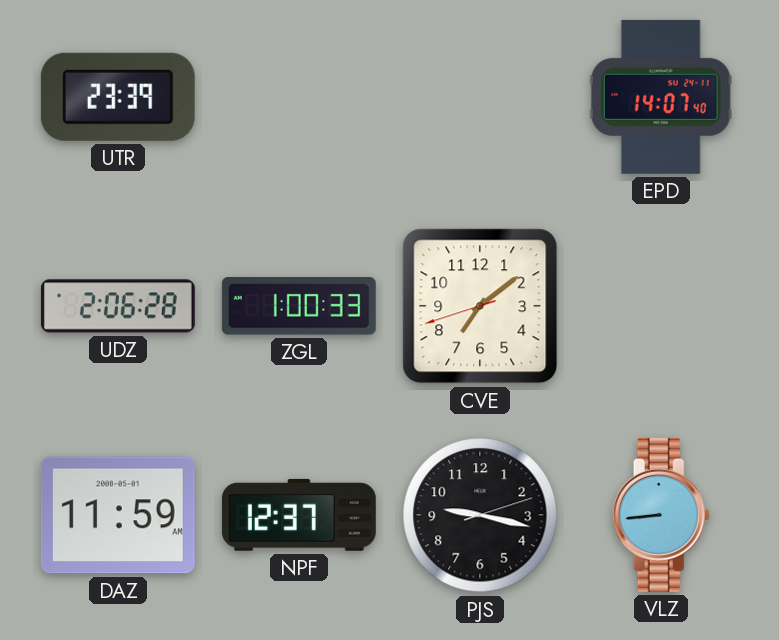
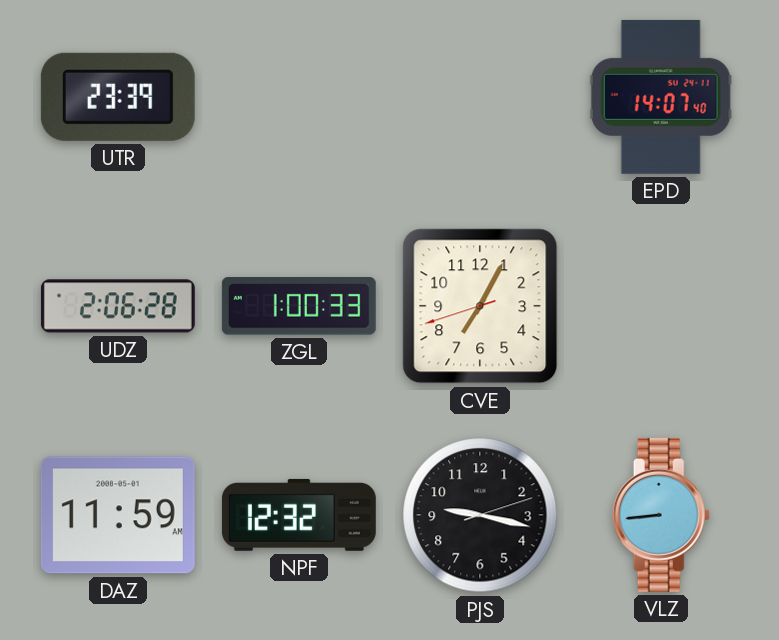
CVE: 7:08 -> 7:04 (480, 306)
NPF: 12:37 -> 12:32 (299, 515)
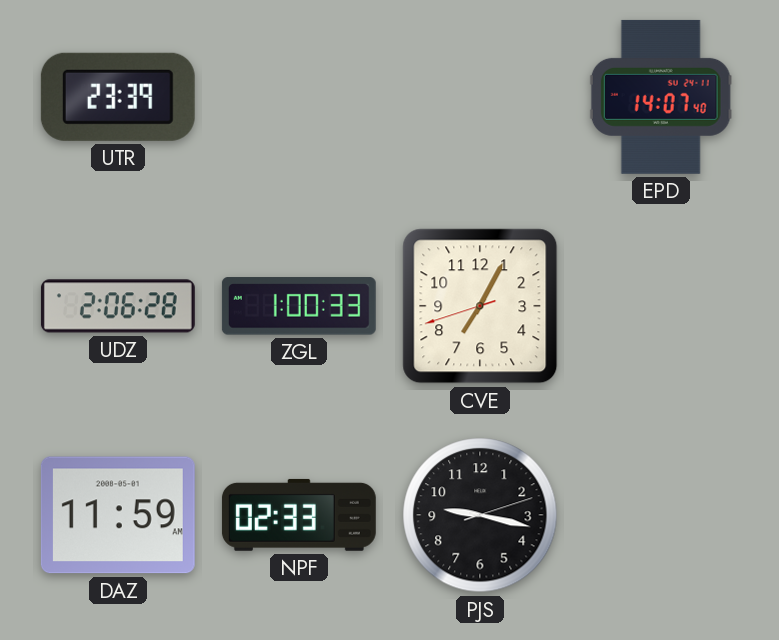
NPF: 12:32 -> 02:33 (299, 515)
VLZ: 8:44 -> none (661, 515)
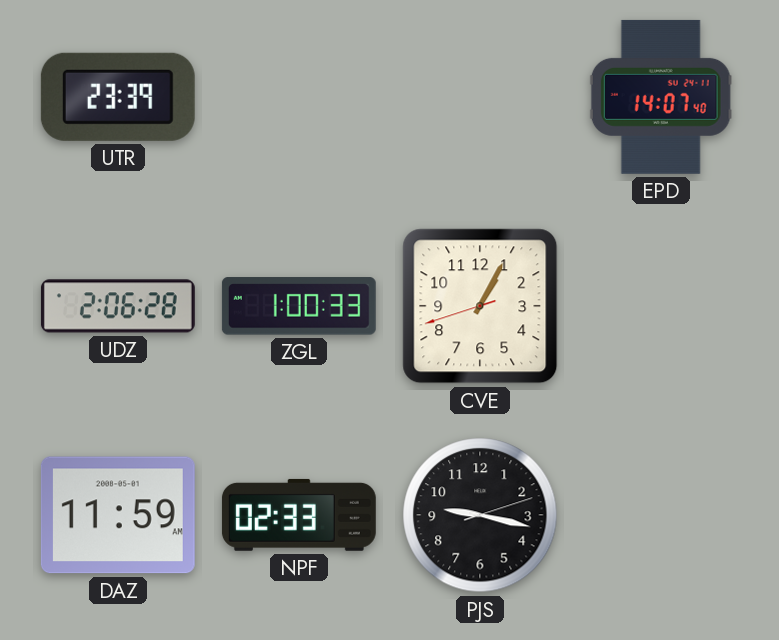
CVE: 7:04 -> 1:04 (480, 306)
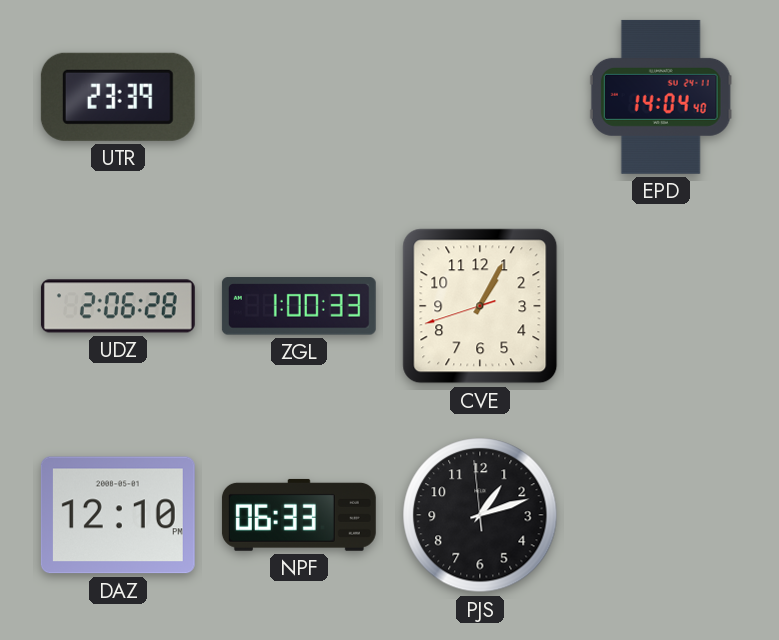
EPD: 14:07 -> 14:04 (661, 97)
DAZ: 11:59 -> 12:10 (118, 515)
NPF: 02:33 -> 06:33 (299, 515)
PJS: 9:17 -> 1:11 (480, 515)
